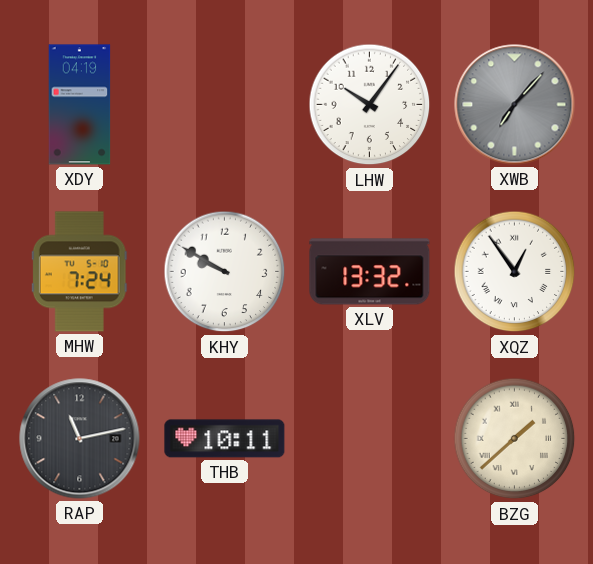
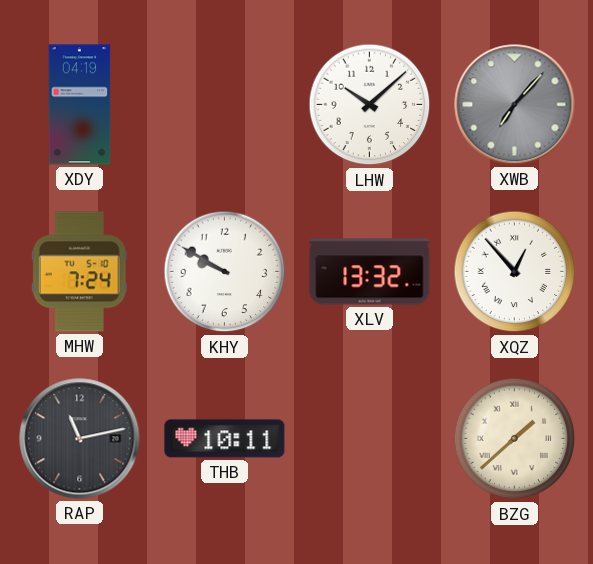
LHW: 10:06 -> 10:08 (370, 105)
XQZ: 12:54 -> 12:53 (515, 272)
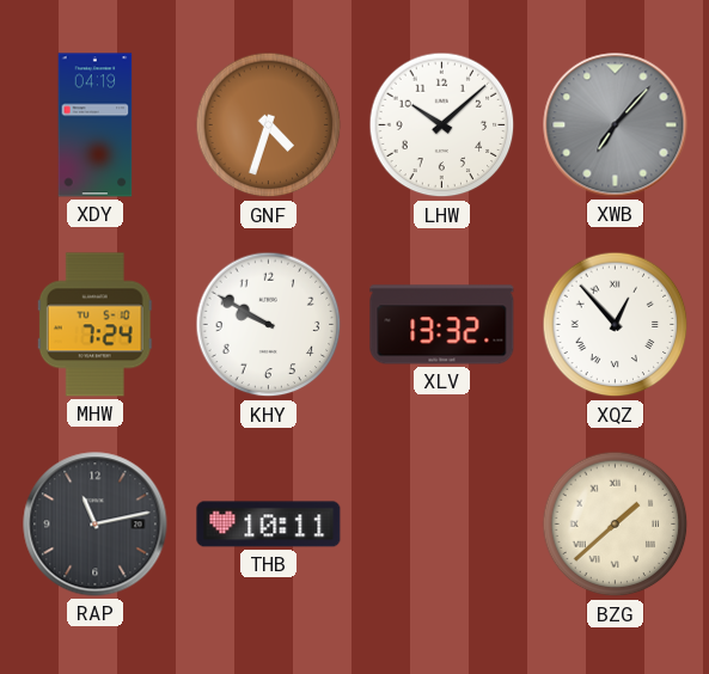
GNF: none -> 4:33 (269, 125)
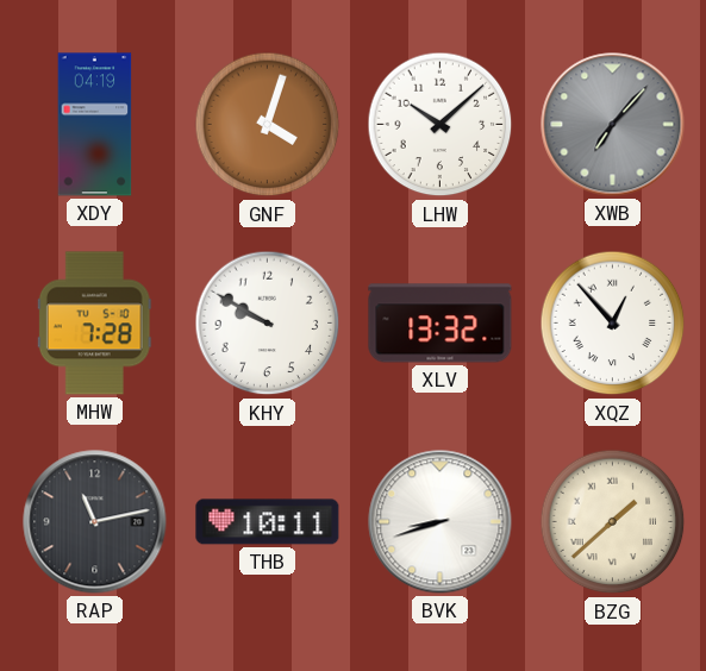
GNF: 4:33 -> 4:03 (268, 125)
MHW: 7:24 -> 7:28 (94, 324)
BVK: none -> 8:42 (441, 522)
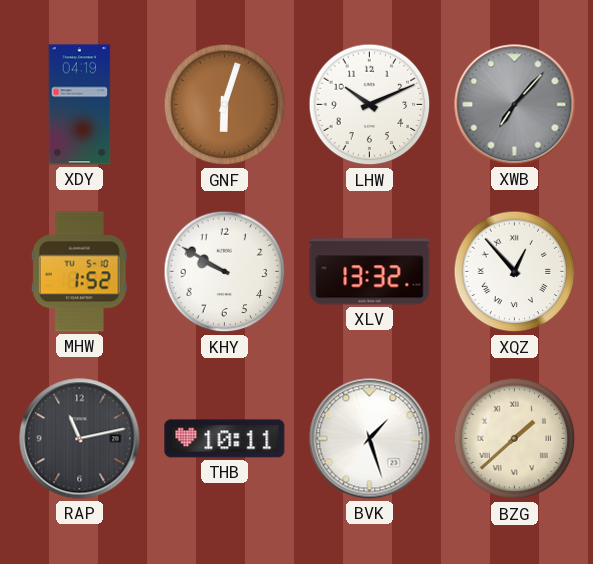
GNF: 4:03 -> 6:03 (225, 105)
LHW: 10:08 -> 10:11 (370, 105)
MHW: 7:28 -> 1:52 (79, 272)
BVK: 8:42 -> 1:27 (370, 439)
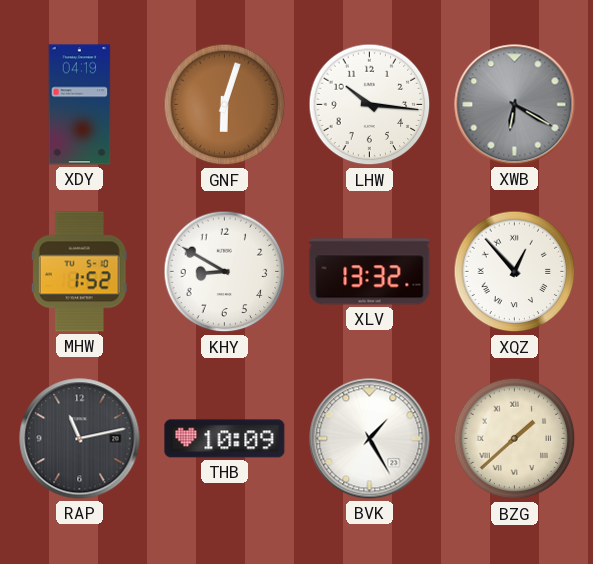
LHW: 10:11 -> 10:16 (370, 105)
XWB: 7:07 -> 6:20 (515, 105)
KHY: 9:50 -> 8:50 (225, 272)
THB: 10:11 -> 10:09 (225, 439)
BVK: 1:27 -> 1:25 (370, 439)
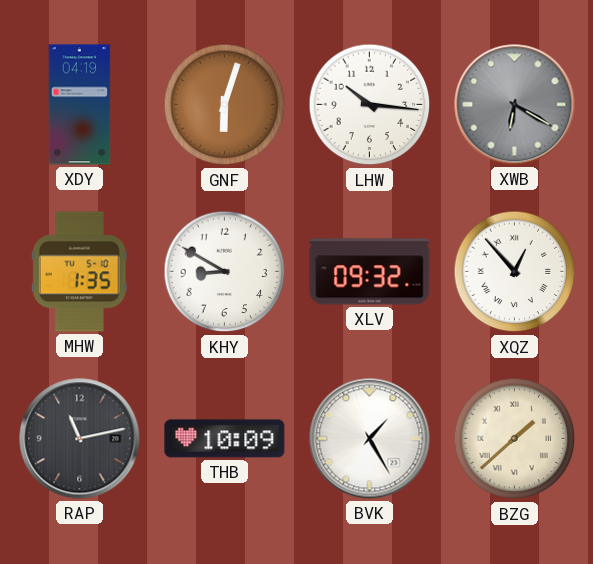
MHW: 1:52 -> 1:35 (79, 272)
XLV: 13:32 -> 09:32 (370, 272)
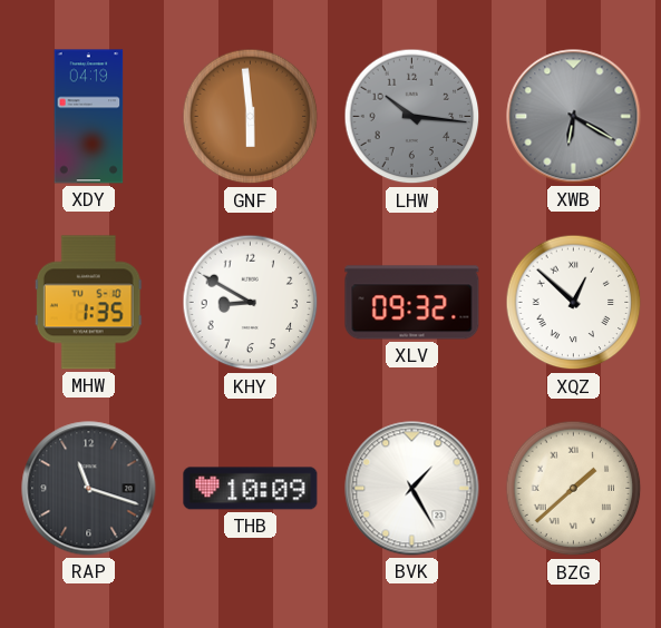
GNF: 6:03 -> 5:59 (251, 117)
LHW dial: white -> grey (412, 117)
XQZ: 12:53 -> 12:52 (574, 303)
RAP: 11:13 -> 11:18 (89, 489)
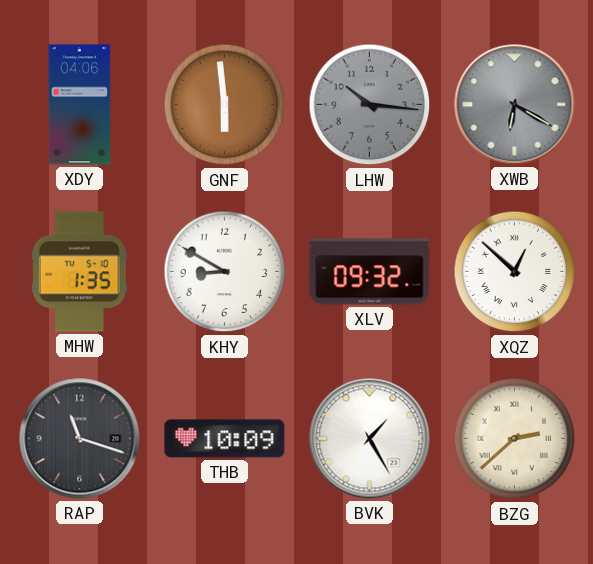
XDY: 04:19 -> 04:06 (80, 105)
BZG: 1:38 -> 2:38 (515, 439)
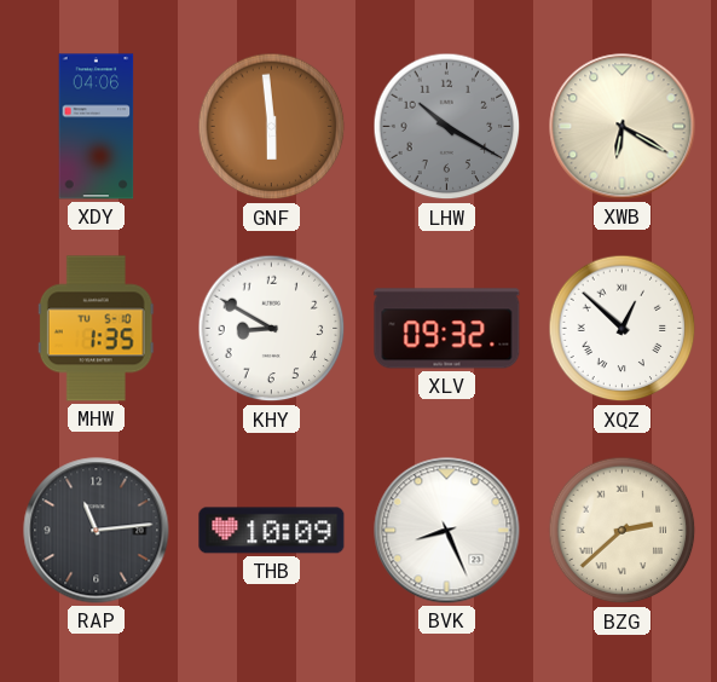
LHW: 10:16 -> 10:20 (447, 127)
XWB dial: grey -> cream (623, 127)
RAP: 11:18 -> 11:14 (97, 531)
BVK: 1:25 -> 8:26 (447, 531)
